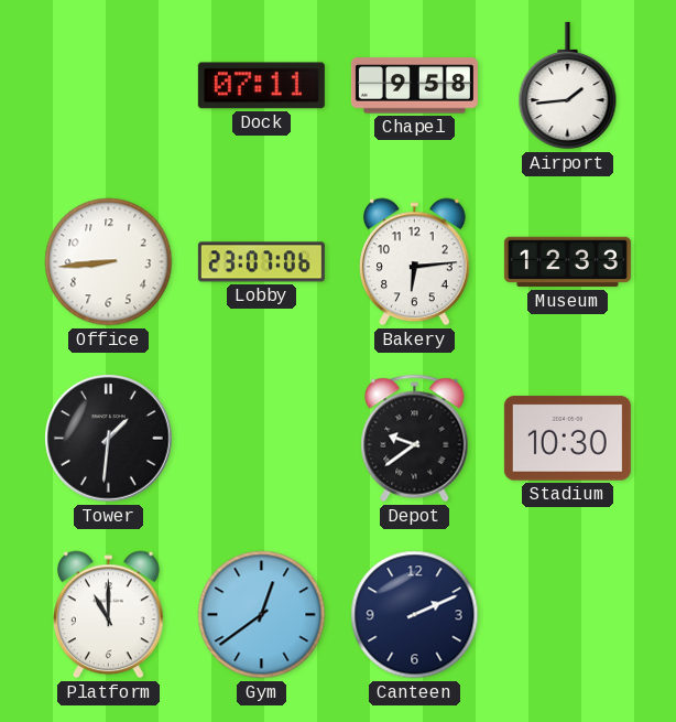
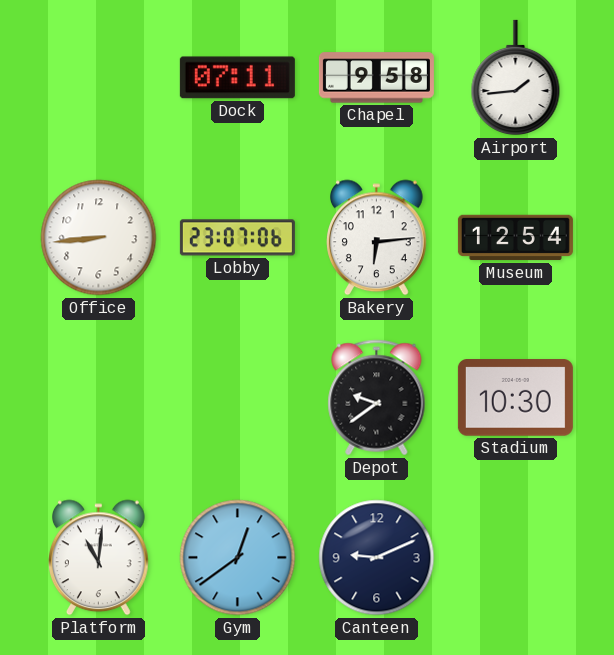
Museum: 12:33 -> 12:54 (515, 238)
Tower: 1:31 -> none (109, 439)
Platform: 11:00 -> 11:01 (99, 558)
Canteen: 2:11 -> 9:11 (377, 558)
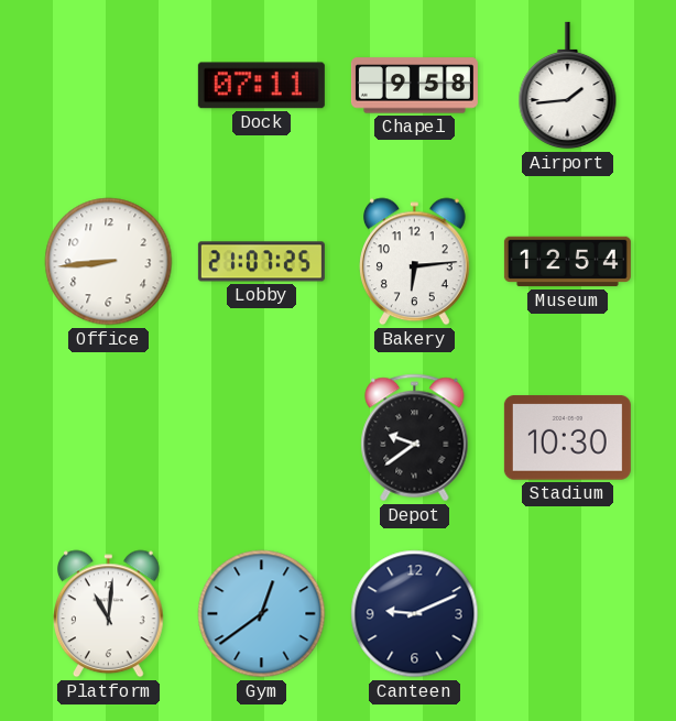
Lobby: 23:07 -> 21:07 (261, 262)
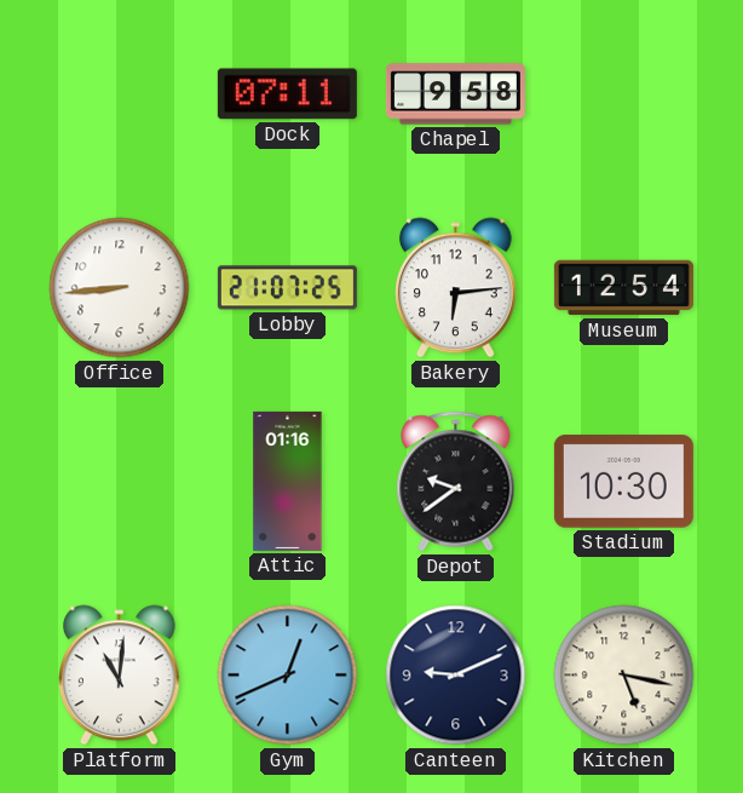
Airport: 1:44 -> none (568, 86)
Attic: none -> 01:16 (288, 481)
Gym: 12:39 -> 12:41 (288, 676)
Kitchen: none -> 5:17 (624, 676)
